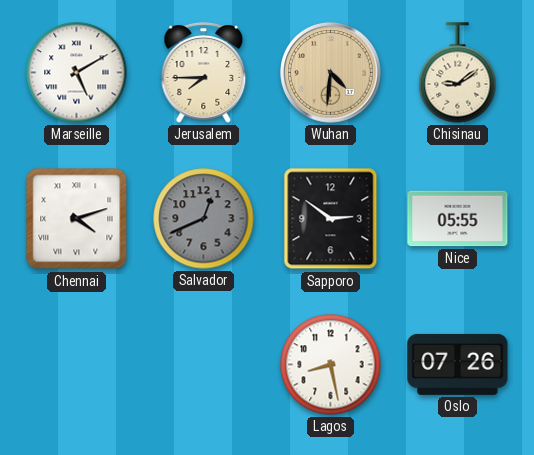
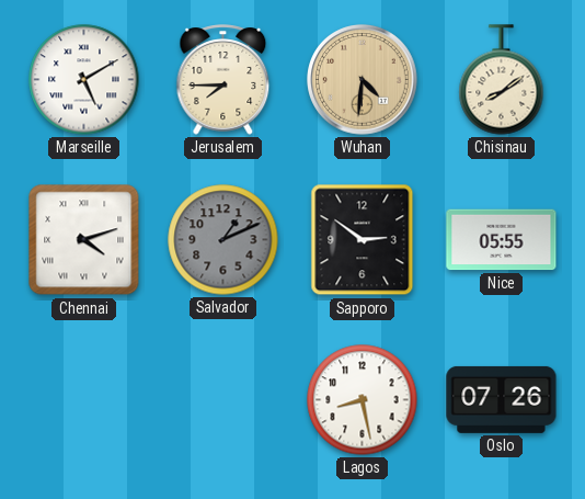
Chisinau: 9:09 -> 8:09 (502, 80)
Salvador: 12:41 -> 1:11 (223, 240)
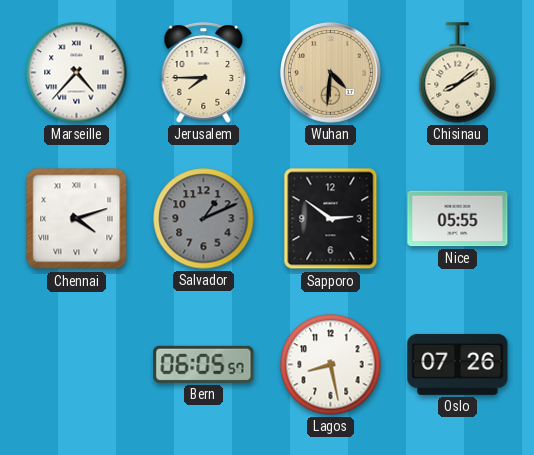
Marseille: 5:10 -> 4:37 (77, 73)
Bern: none -> 06:05 (204, 364)
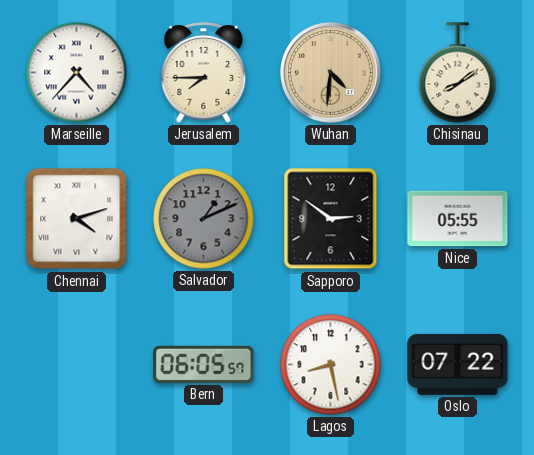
Oslo: 07:26 -> 07:22 (458, 364)
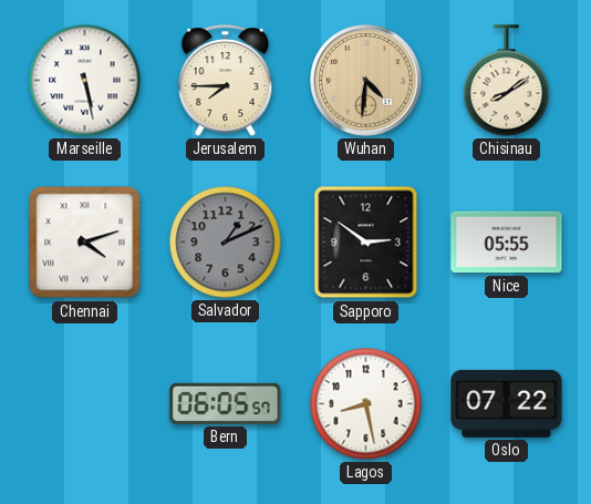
Marseille: 4:37 -> 5:28 (85, 81)
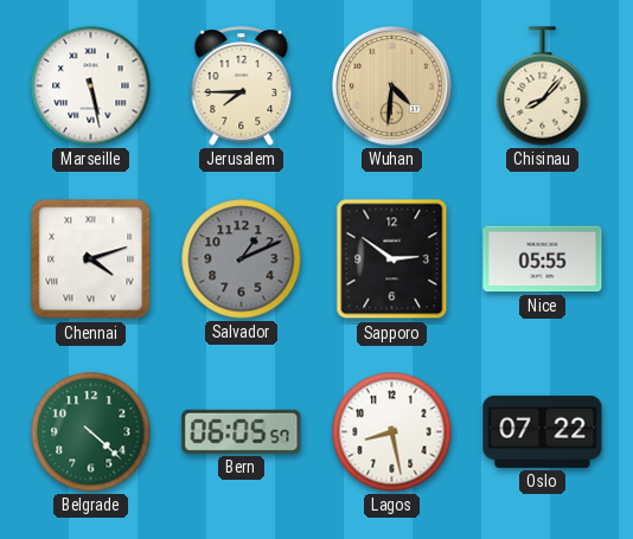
Chisinau: 8:09 -> 8:07 (543, 86)
Belgrade: none -> 4:22 (91, 432)
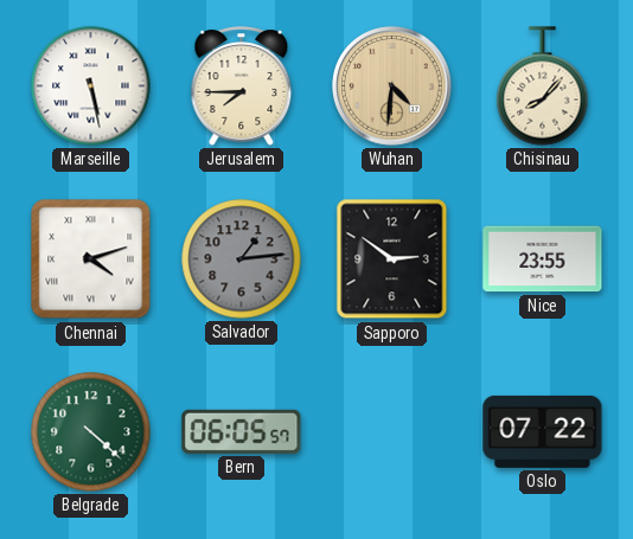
Salvador: 1:11 -> 1:14 (242, 259)
Nice: 05:55 -> 23:55 (543, 259)
Lagos: 8:28 -> none (392, 432)
